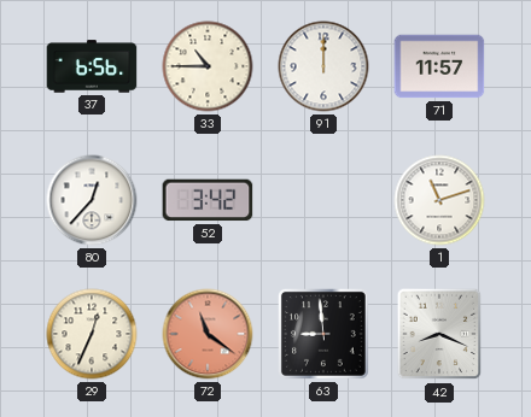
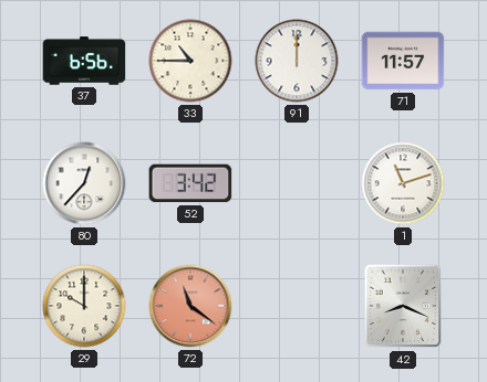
29: 12:34 -> 10:00 (84, 306)
63: 8:59 -> none (323, 334)
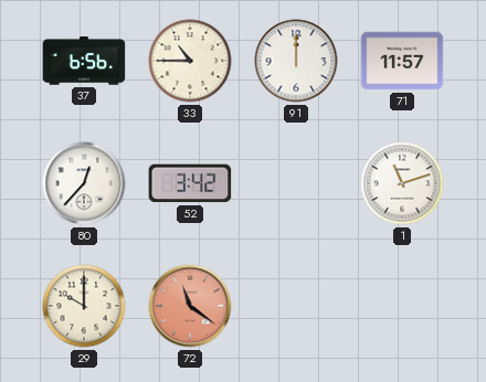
42: 8:19 -> none (403, 306)
